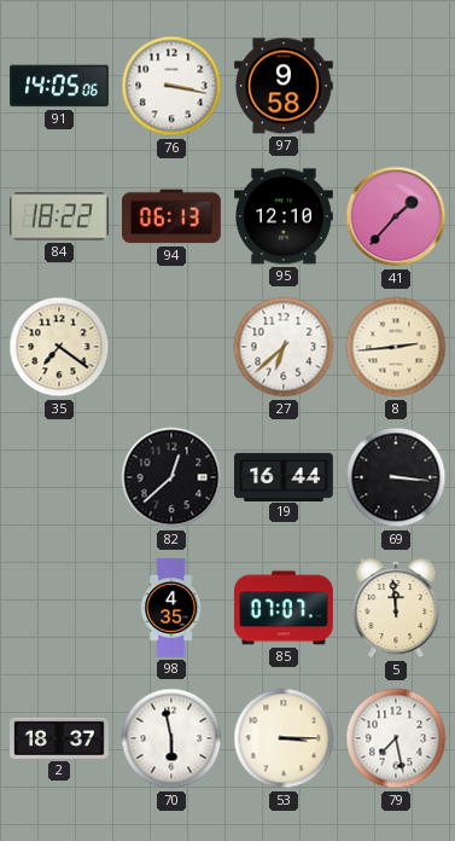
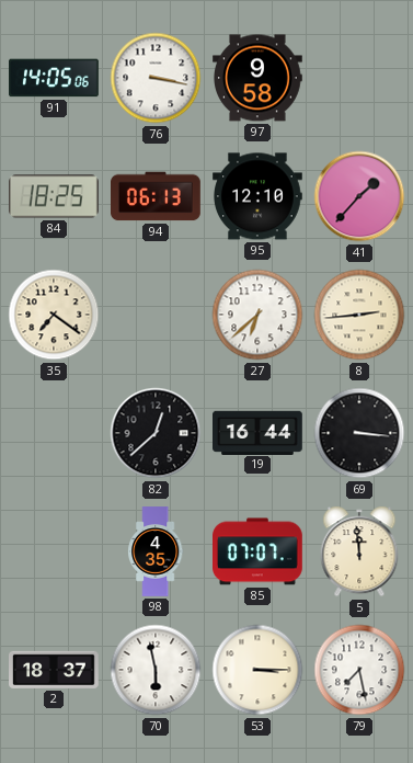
84: 18:22 -> 18:25 (55, 196)
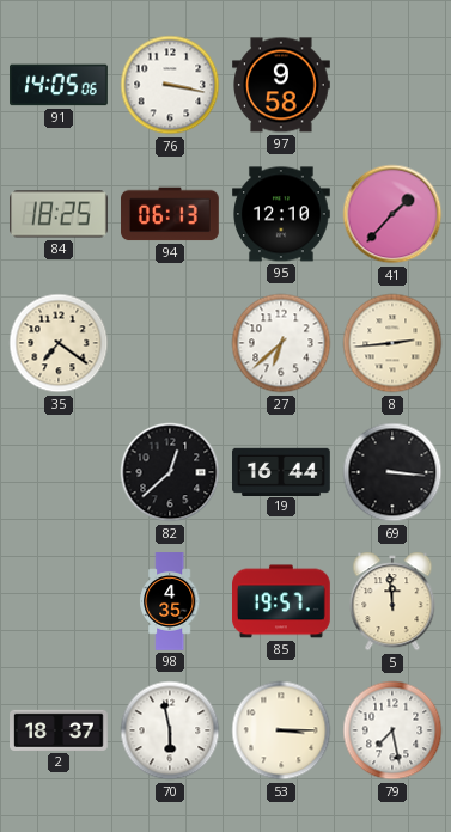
85: 07:07 -> 19:57 (282, 601)
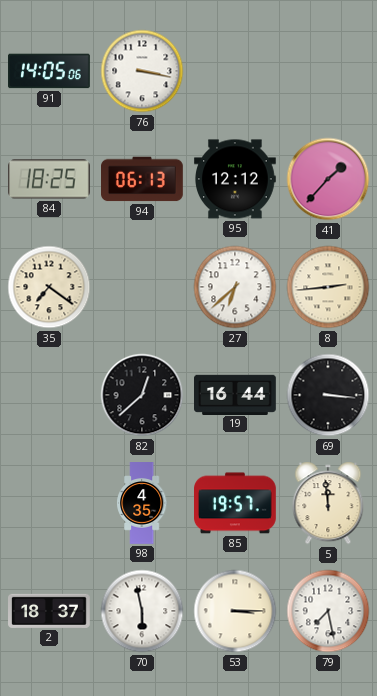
97: 9:58 -> none (282, 85)
95: 12:10 -> 12:12 (236, 179)
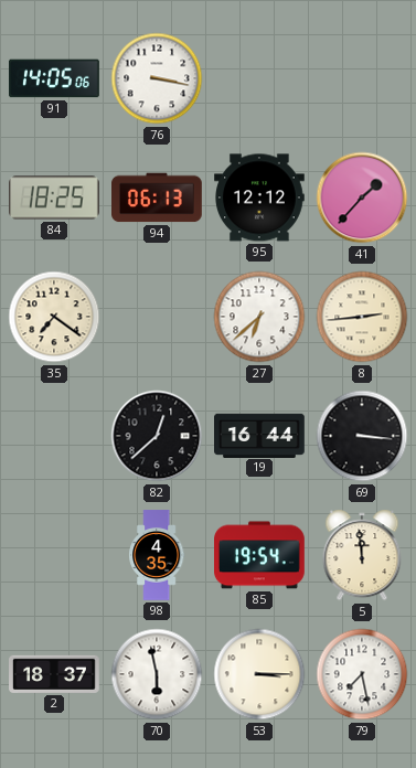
85: 19:57 -> 19:54 (260, 555)
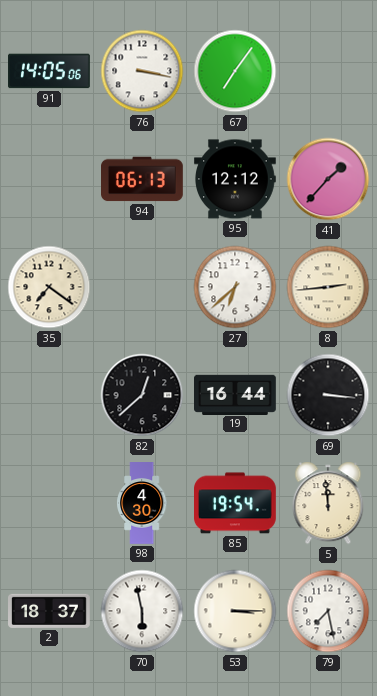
67: none -> 7:06 (235, 71)
84: 18:25 -> none (55, 198)
98: 4:35 -> 4:30 (143, 503)
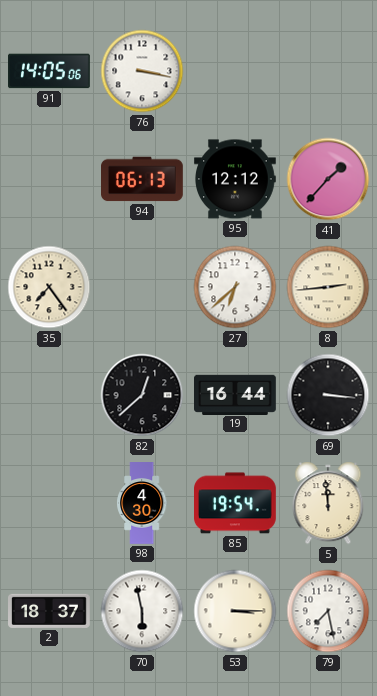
67: 7:06 -> none (235, 71)
35: 7:21 -> 7:24 (49, 287)
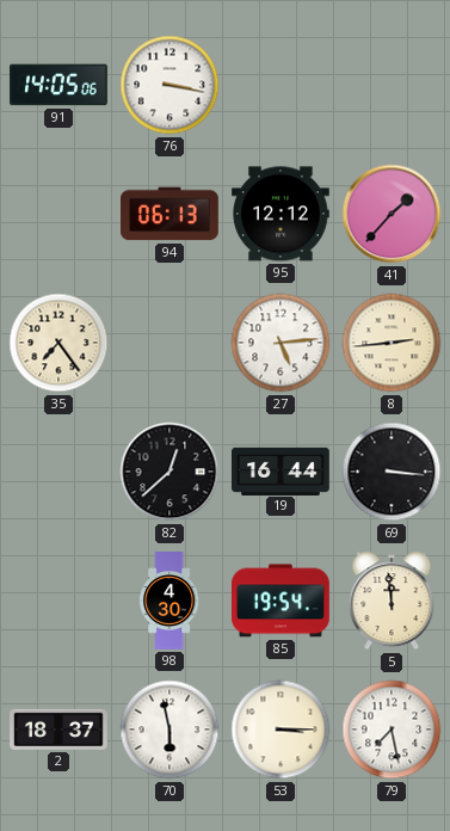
27: 6:38 -> 5:14 (281, 343)
